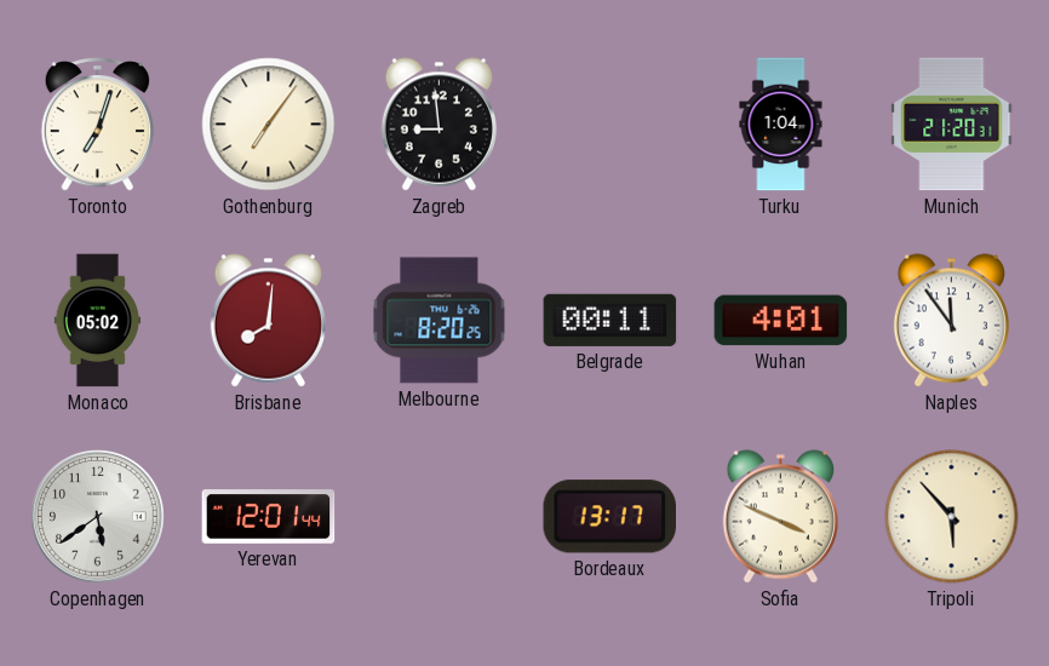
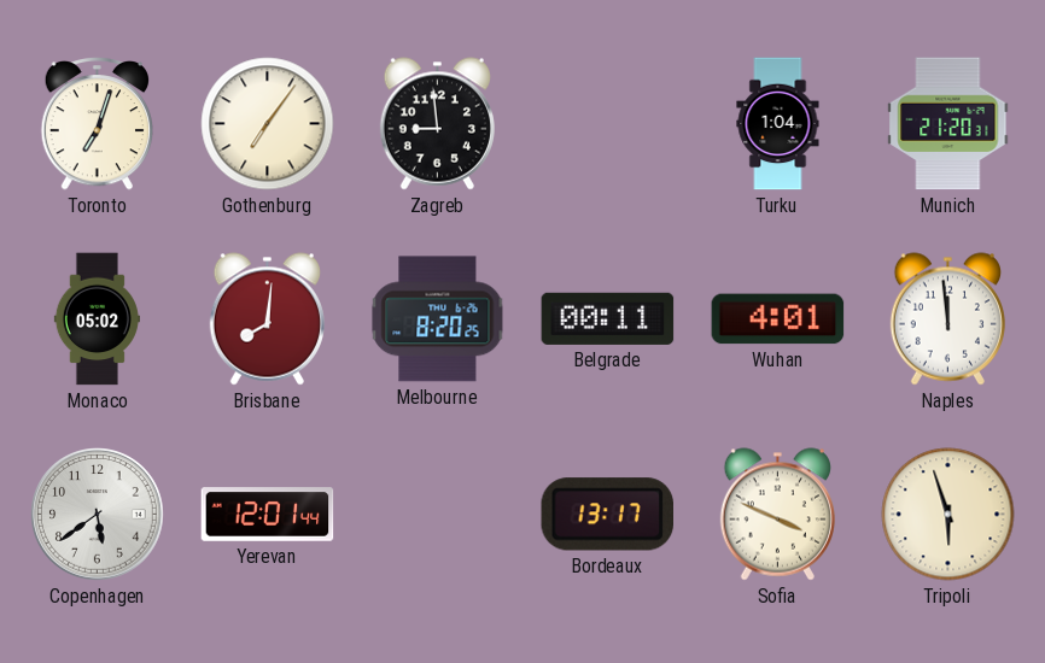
Naples: 11:54 -> 11:59 (947, 319)
Tripoli: 5:53 -> 5:57 (948, 515)
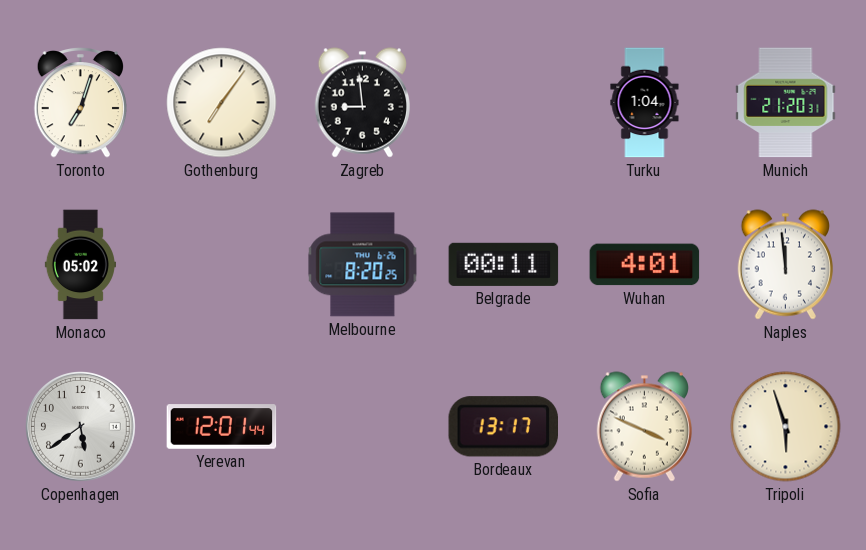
Brisbane: 8:01 -> none (267, 319)
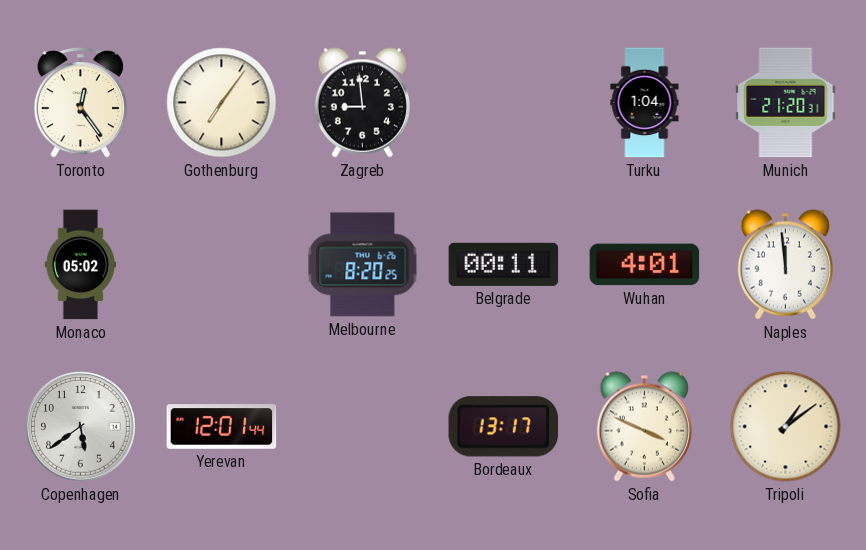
Toronto: 7:03 -> 12:24 (80, 102)
Tripoli: 5:57 -> 1:09 (786, 427)
